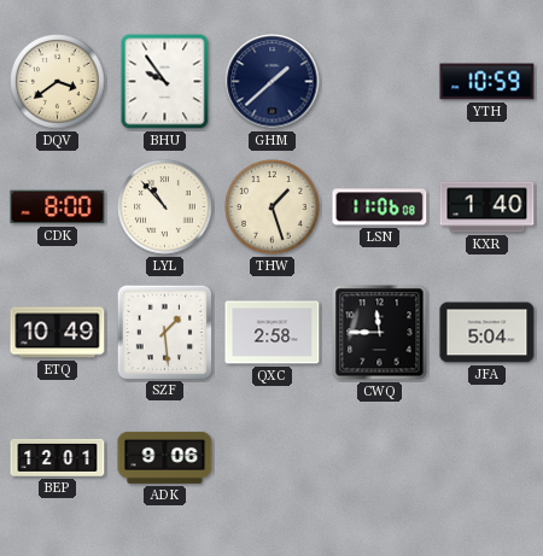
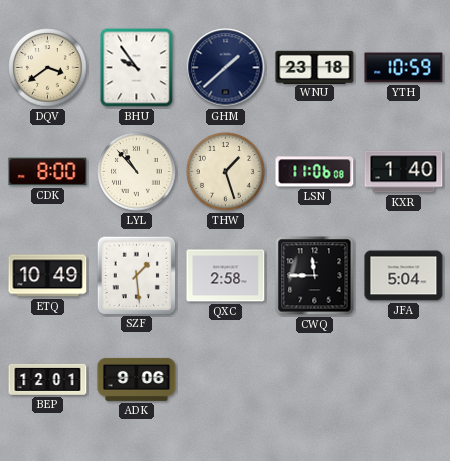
WNU: none -> 23:18 (315, 67)
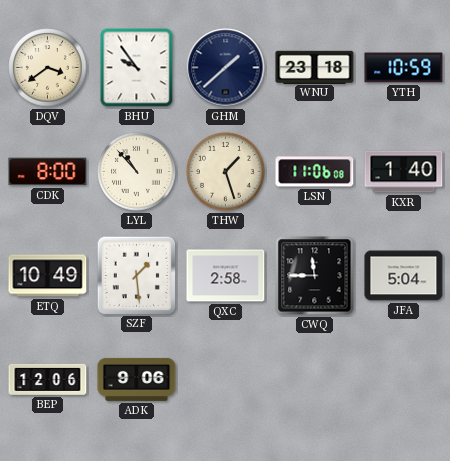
BEP: 12:01 -> 12:06 (48, 379)
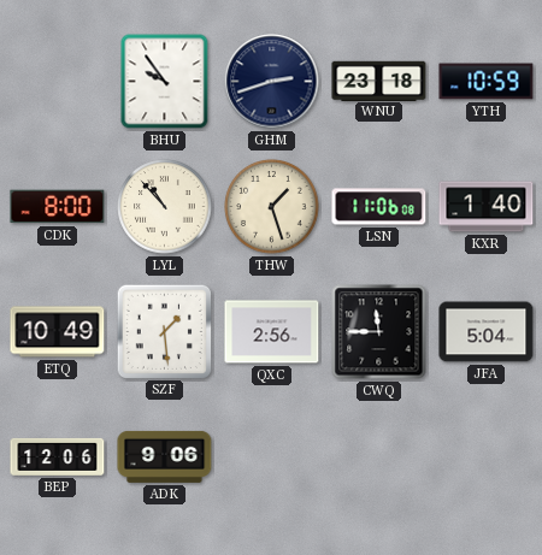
DQV: 3:39 -> none (48, 68)
GHM: 1:38 -> 2:42 (272, 82)
QXC: 2:58 -> 2:56 (272, 332)
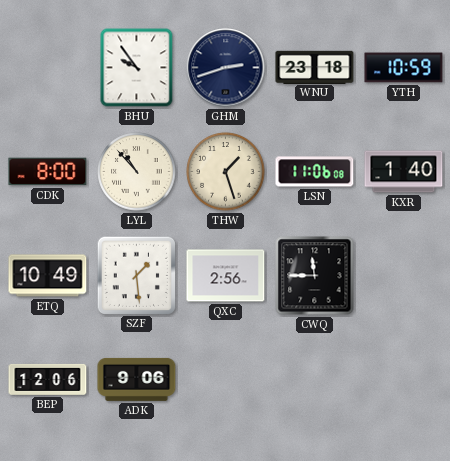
JFA: 5:04 -> none (487, 332)
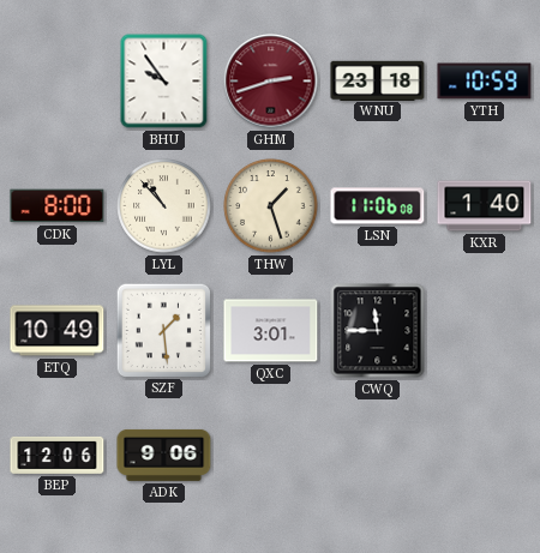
GHM dial: navy -> burgundy (271, 82)
QXC: 2:56 -> 3:01 (271, 331)
